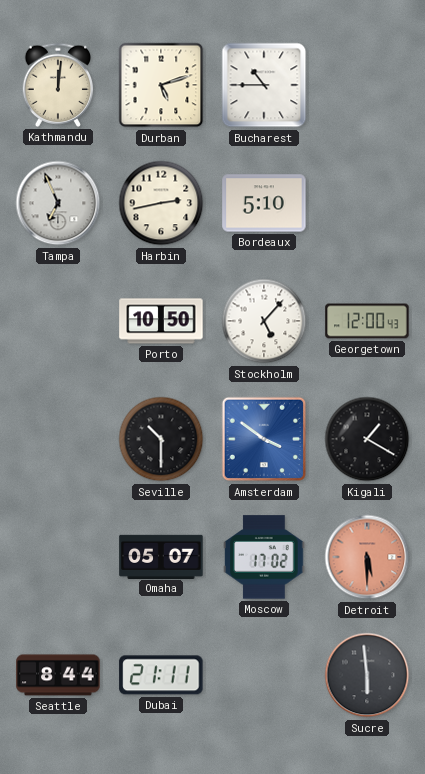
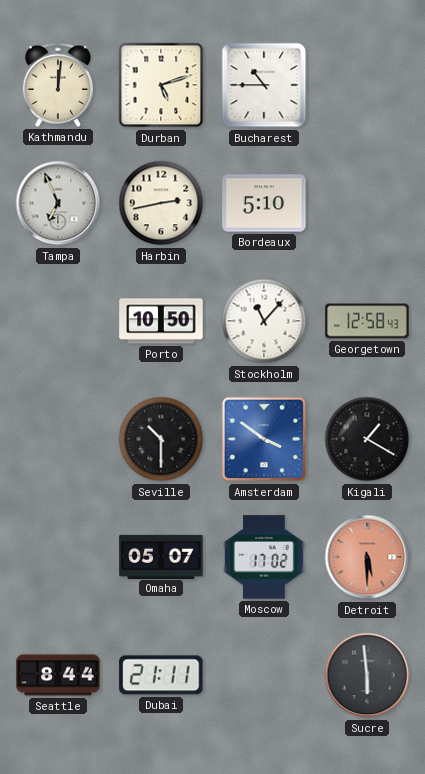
Stockholm: 5:07 -> 11:07 (264, 321)
Georgetown: 12:00 -> 12:58 (367, 321)
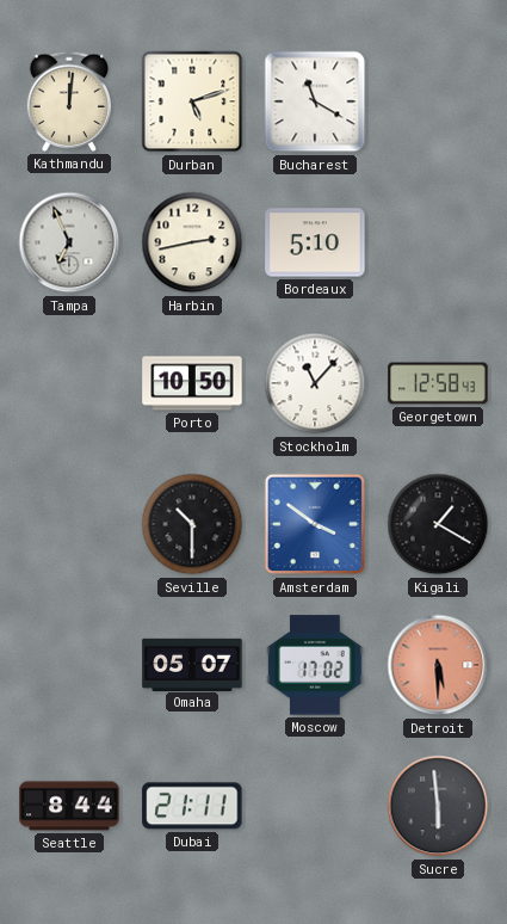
Bucharest: 10:45 -> 11:20 (315, 101)
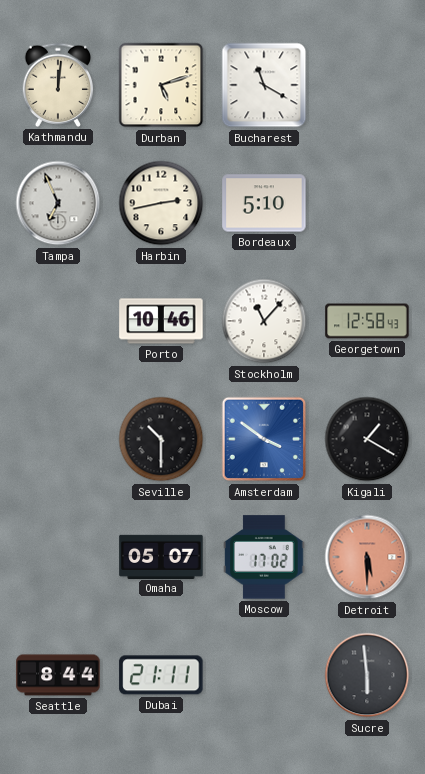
Porto: 10:50 -> 10:46 (161, 321)
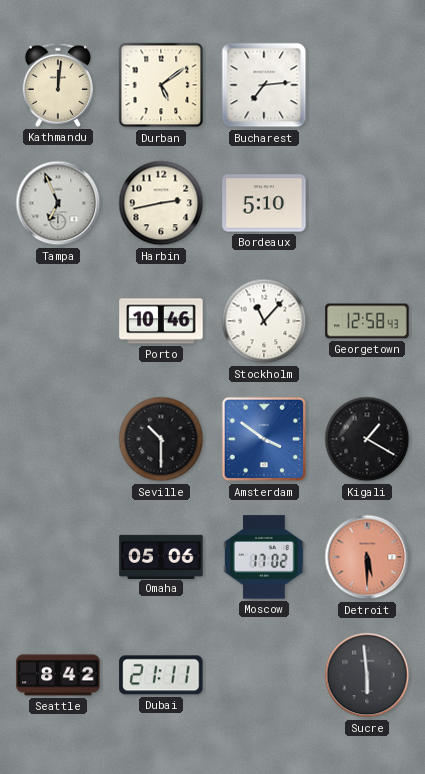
Durban: 5:12 -> 5:09 (161, 85)
Bucharest: 11:20 -> 7:14 (264, 85)
Omaha: 05:07 -> 05:06 (161, 556)
Seattle: 8:44 -> 8:42 (58, 675)
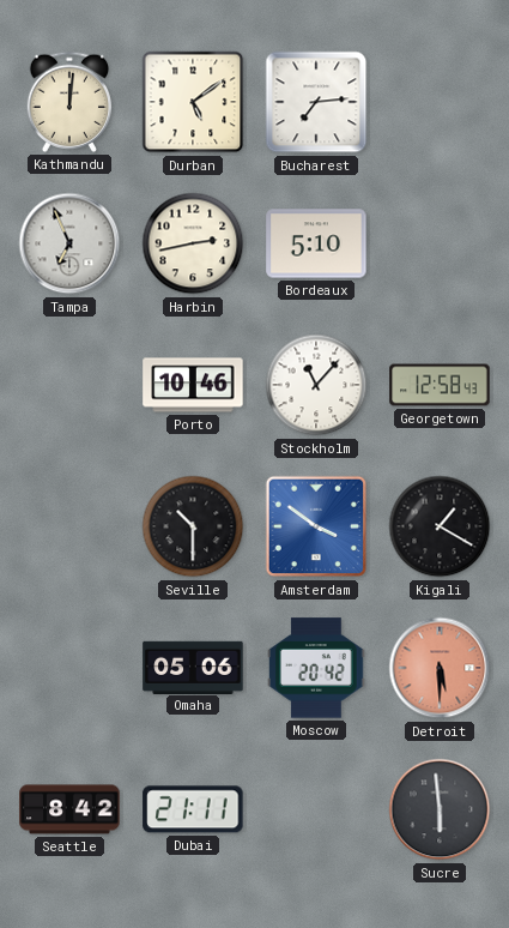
Moscow: 17:02 -> 20:42 (316, 668)
